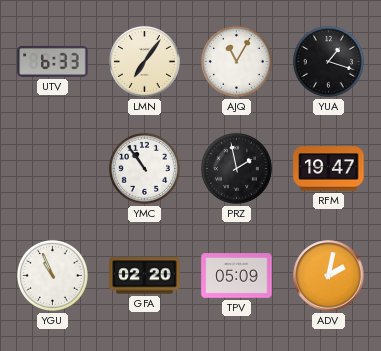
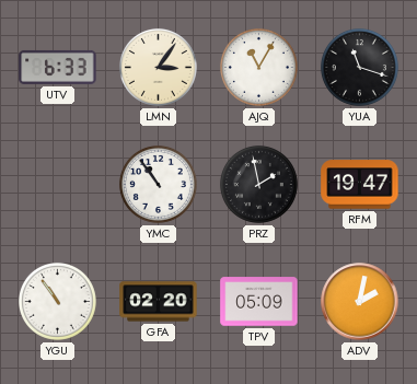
LMN: 7:06 -> 3:06 (158, 67)
YUA: 1:18 -> 11:18 (359, 67)
YGU: 10:56 -> 10:54 (57, 301)
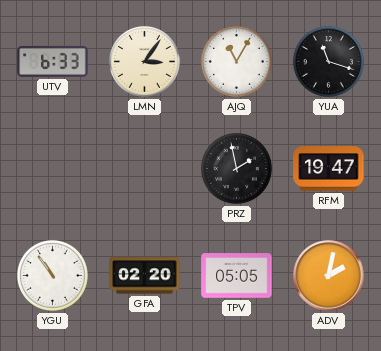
YMC: 10:54 -> none (158, 184)
TPV: 05:09 -> 05:05 (237, 276)
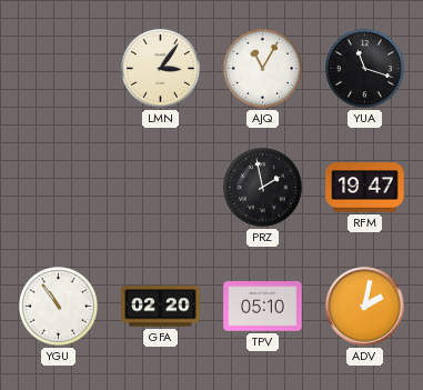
UTV: 6:33 -> none (53, 61)
TPV: 05:05 -> 05:10 (263, 307)
